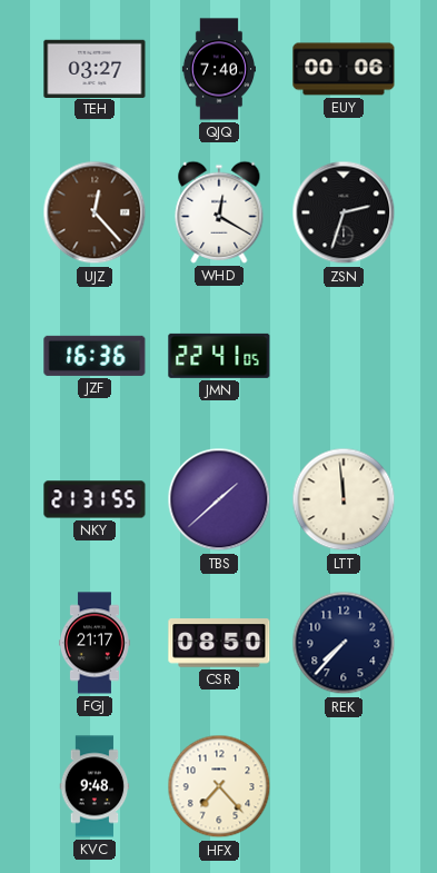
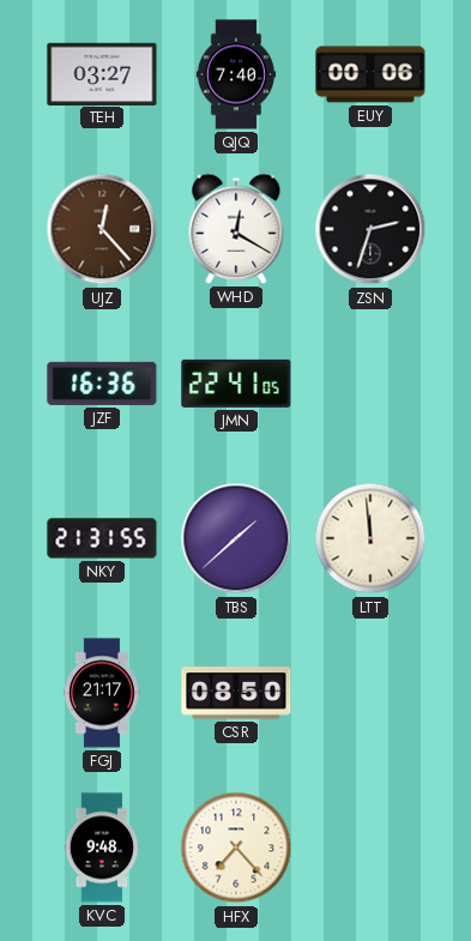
REK: 7:37 -> none (344, 643)
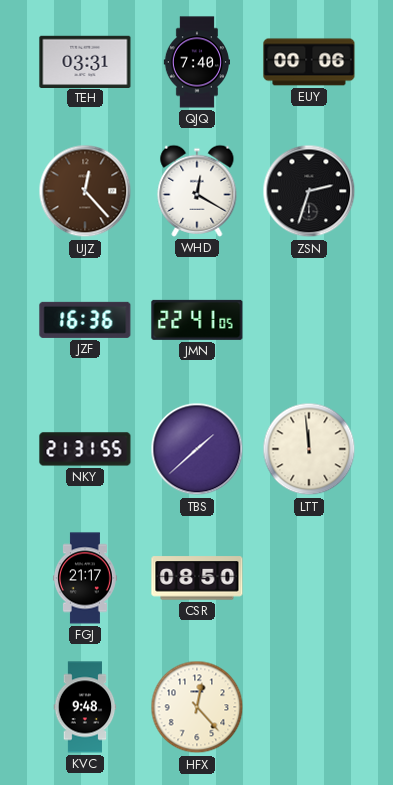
TEH: 03:27 -> 03:31 (85, 61)
HFX: 7:23 -> 12:23 (197, 707)
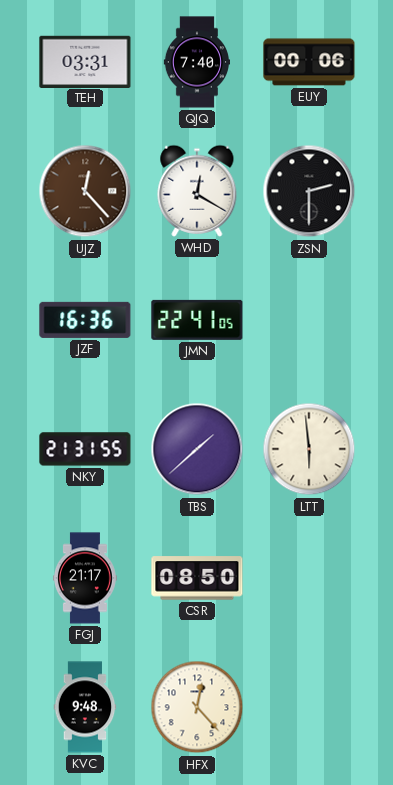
ZSN: 2:33 -> 2:30 (309, 191)
LTT: 11:59 -> 5:59 (309, 449)
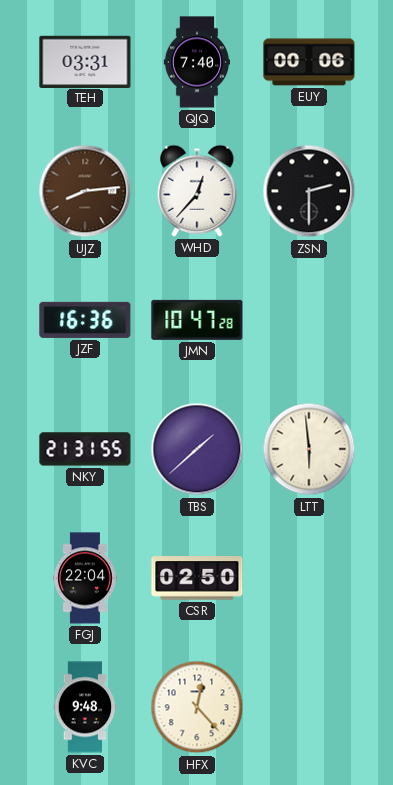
UJZ: 12:23 -> 8:14 (85, 191)
WHD: 12:20 -> 12:37 (197, 191)
JMN: 22:41 -> 10:47 (197, 320)
FGJ: 21:17 -> 22:04 (85, 578)
CSR: 08:50 -> 02:50 (197, 578)
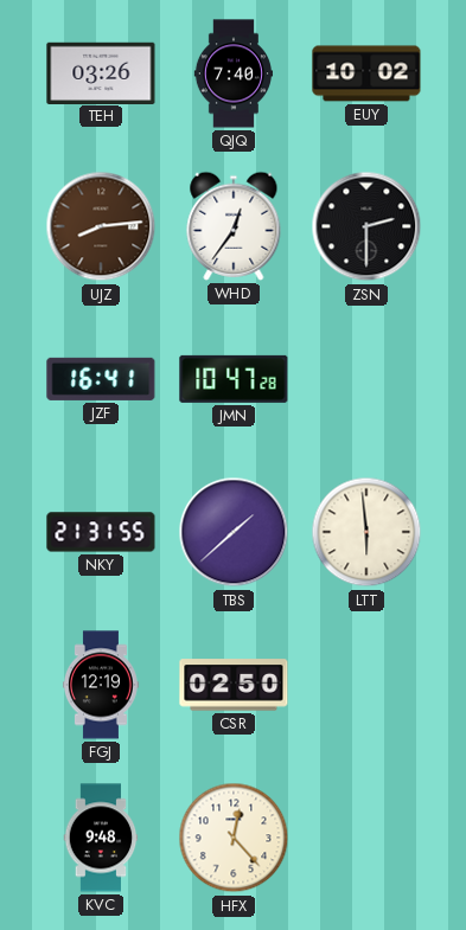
TEH: 03:31 -> 03:26 (101, 72)
EUY: 00:06 -> 10:02 (366, 73)
WHD: 12:37 -> 12:36 (234, 226)
JZF: 16:36 -> 16:41 (101, 379)
FGJ: 22:04 -> 12:19 (101, 685)
